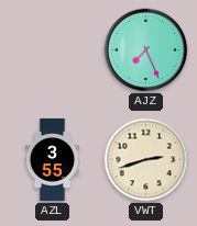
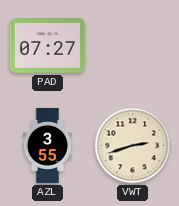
PAD: none -> 07:27 (47, 46)
AJZ: 7:26 -> none (146, 50)
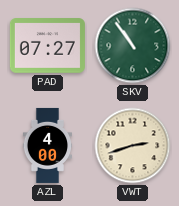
SKV: none -> 10:54 (133, 46)
AZL: 3:55 -> 4:00 (47, 145)
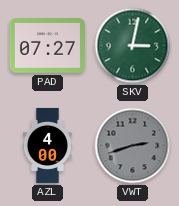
SKV: 10:54 -> 3:02 (133, 46)
VWT dial: cream -> grey (133, 146)
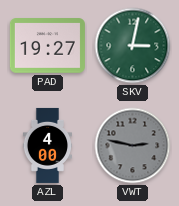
PAD: 07:27 -> 19:27 (47, 46)
VWT: 2:42 -> 2:47 (133, 146)
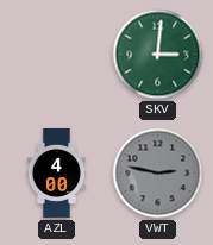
PAD: 19:27 -> none (47, 46)
SKV: 3:02 -> 3:01 (158, 55)
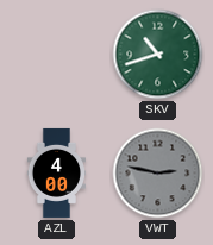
SKV: 3:01 -> 10:42 (158, 55)
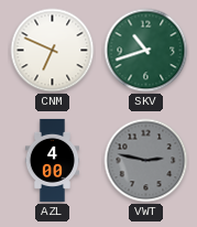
CNM: none -> 6:49 (53, 51)
